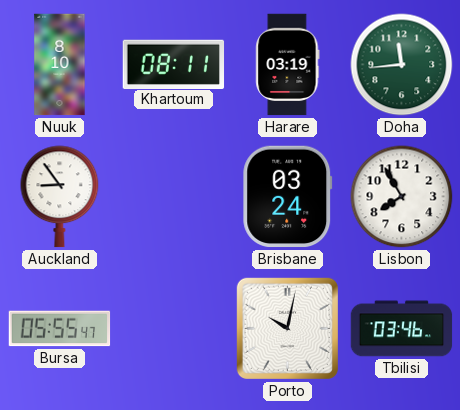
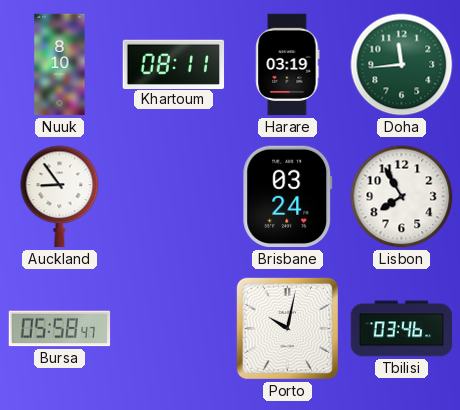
Bursa: 05:55 -> 05:58 (60, 329)
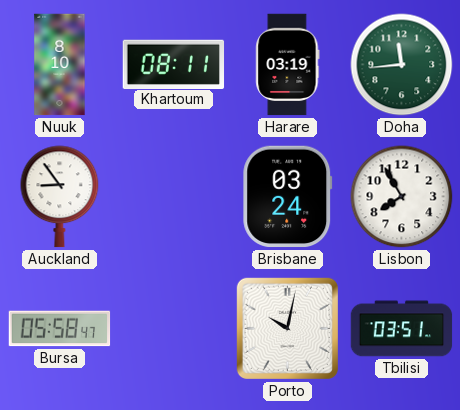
Tbilisi: 03:46 -> 03:51 (402, 329)
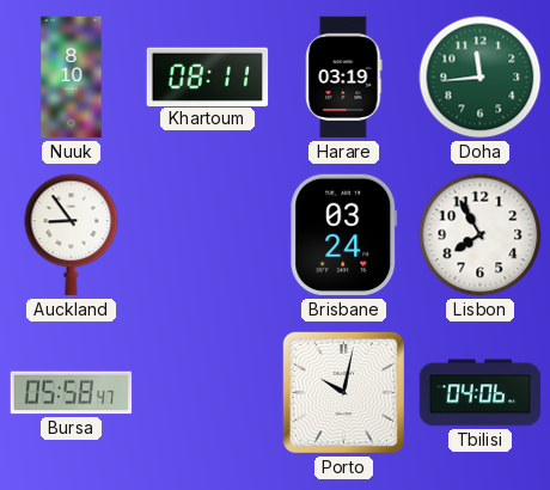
Tbilisi: 03:51 -> 04:06 (481, 393)
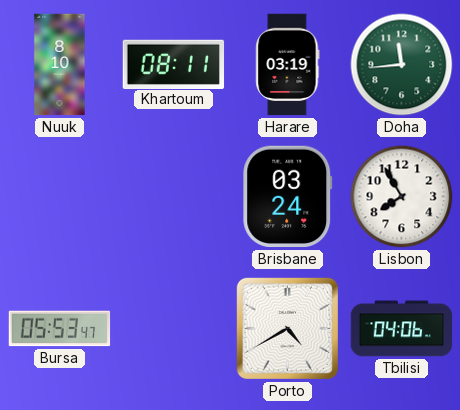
Auckland: 8:54 -> none (72, 235)
Bursa: 05:58 -> 05:53 (60, 329)
Porto: 10:02 -> 4:40 (287, 328)
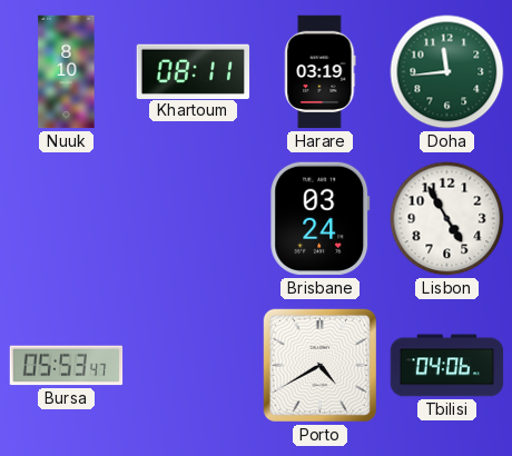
Lisbon: 7:55 -> 4:55 (447, 219)
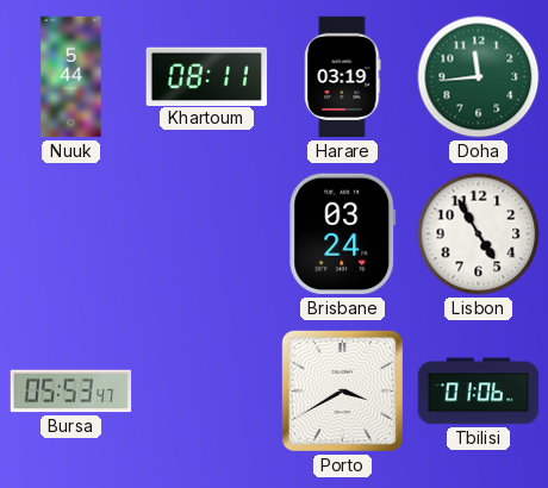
Nuuk: 8:10 -> 5:44 (71, 77)
Porto: 4:40 -> 3:40 (342, 390)
Tbilisi: 04:06 -> 01:06 (479, 392)
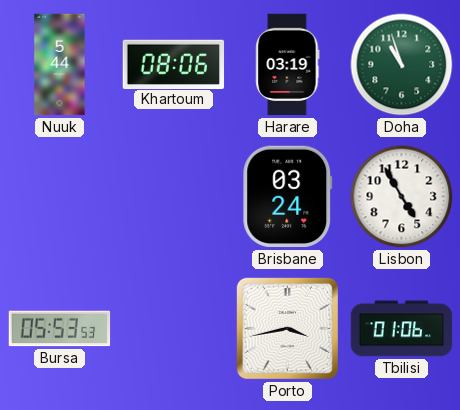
Khartoum: 08:11 -> 08:06 (174, 64)
Doha: 11:44 -> 10:57 (402, 65)
Bursa: 05:53:47 -> 05:53:53 (60, 329)
Porto: 3:40 -> 3:43 (287, 328)
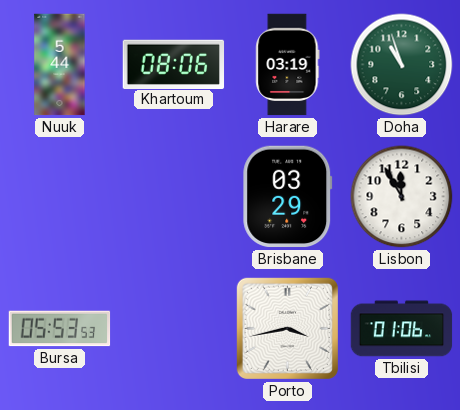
Brisbane: 03:24 -> 03:29 (288, 197)
Lisbon: 4:55 -> 11:55 (402, 197)
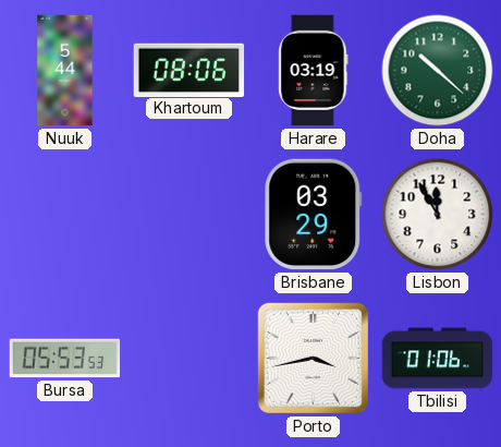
Doha: 10:57 -> 10:22 (438, 71)
